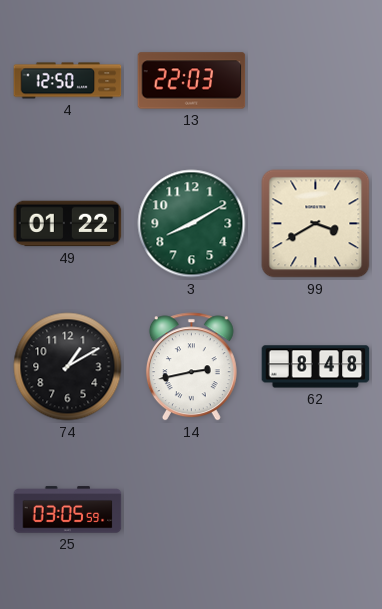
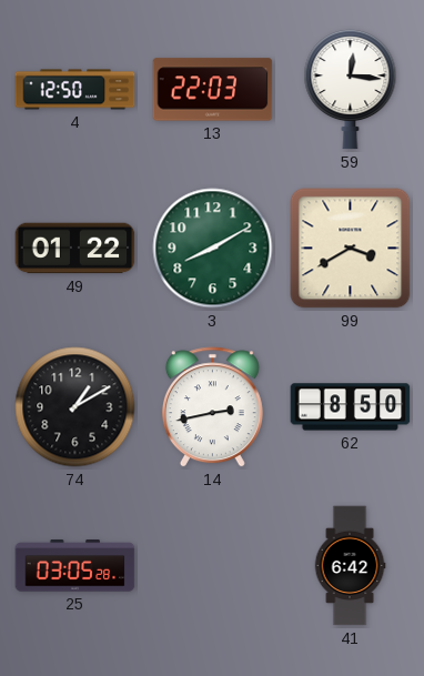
59: none -> 12:16 (351, 90)
62: 8:48 -> 8:50 (351, 407)
25: 03:05:59 -> 03:05:28 (75, 566)
41: none -> 6:42 (350, 566)
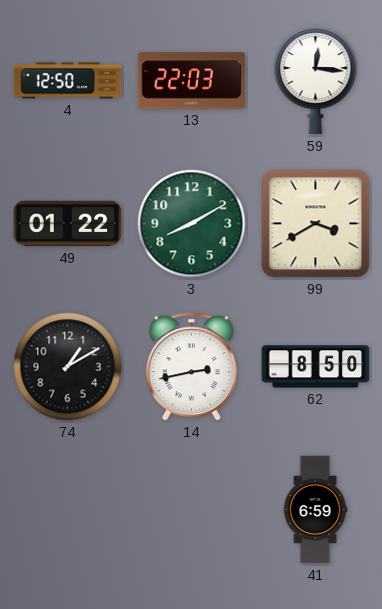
25: 03:05 -> none (75, 566)
41: 6:42 -> 6:59 (315, 510)
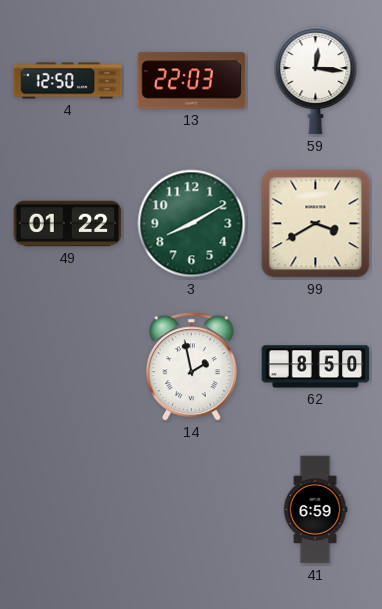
74: 1:10 -> none (68, 367)
14: 2:43 -> 1:58 (191, 367)
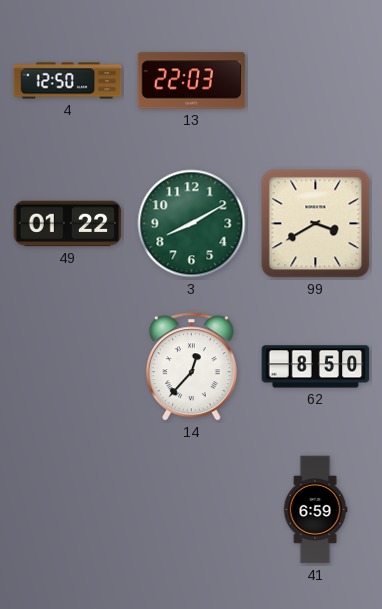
59: 12:16 -> none (316, 81)
14: 1:58 -> 12:37 (191, 367)
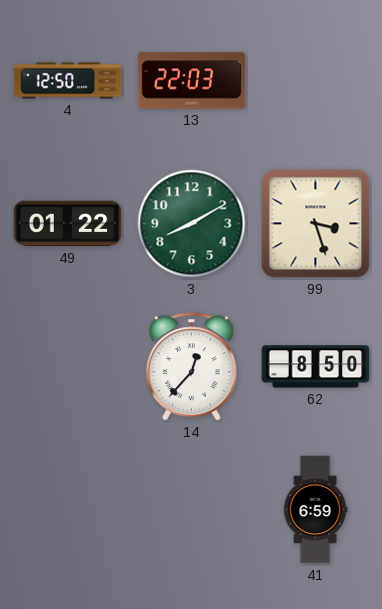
99: 3:40 -> 3:27 (316, 224)
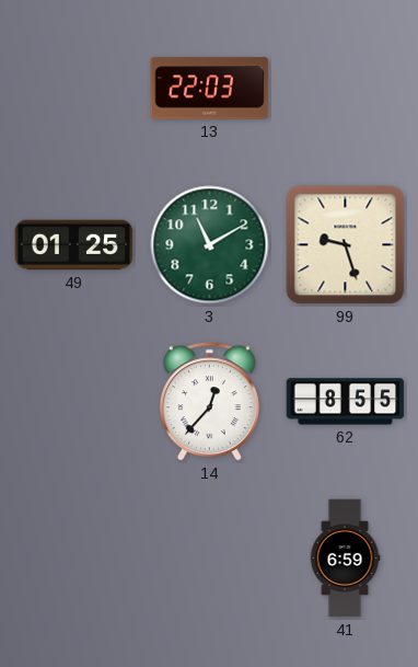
4: 12:50 -> none (68, 81)
49: 01:22 -> 01:25 (74, 245)
3: 8:10 -> 11:10 (210, 245)
99: 3:27 -> 9:27 (346, 245)
62: 8:50 -> 8:55 (346, 402)
